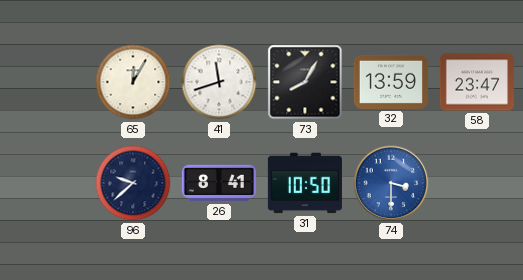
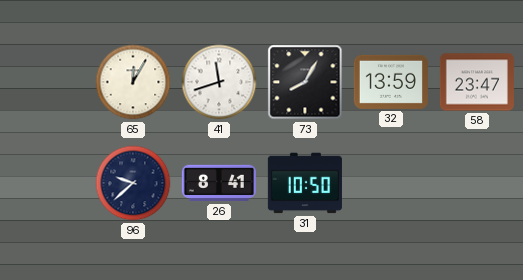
74: 3:30 -> none (391, 183)
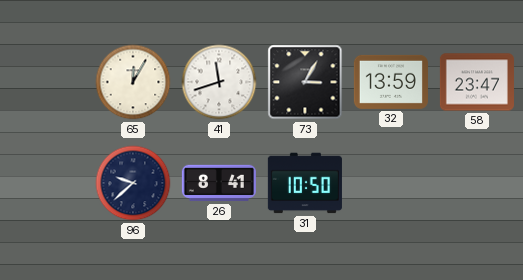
73: 8:05 -> 3:05 (305, 82)
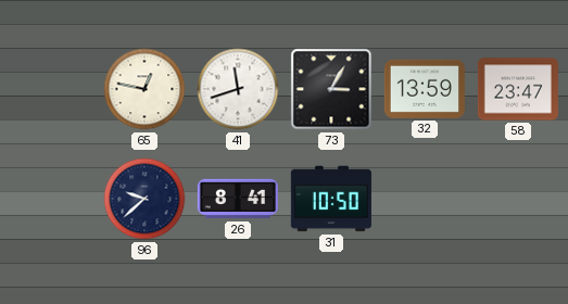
65: 12:05 -> 12:47 (144, 89)
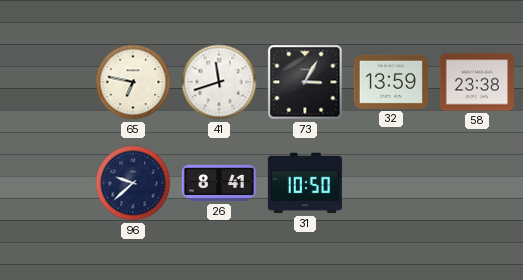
65: 12:47 -> 6:47 (133, 82)
58: 23:47 -> 23:38 (477, 82)
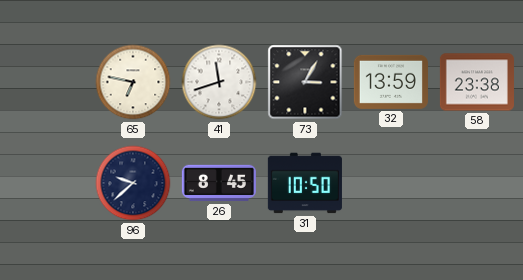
26: 8:41 -> 8:45 (219, 183)
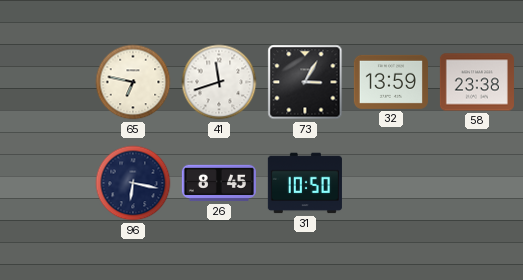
96: 9:38 -> 6:17 (133, 183)
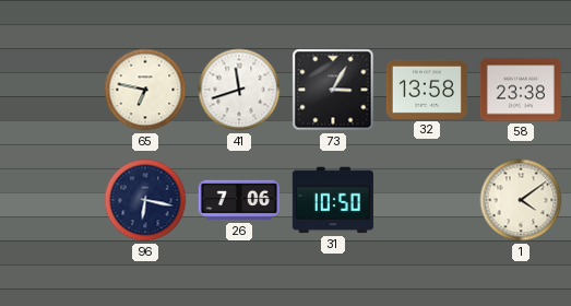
32: 13:59 -> 13:58 (427, 90)
26: 8:45 -> 7:06 (239, 200)
1: none -> 4:09 (521, 200)
